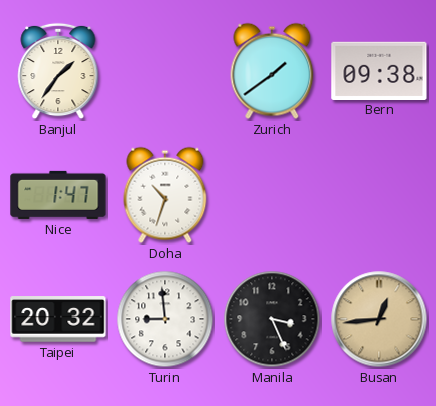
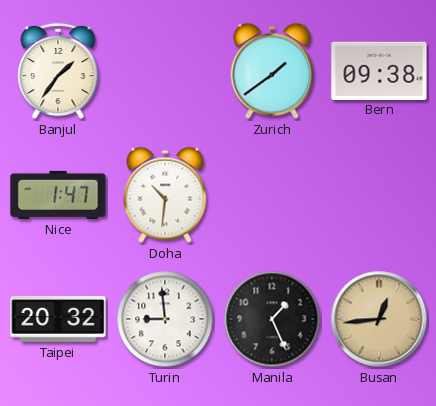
Doha: 10:33 -> 10:31 (165, 195)
Manila: 3:26 -> 1:26 (272, 319)
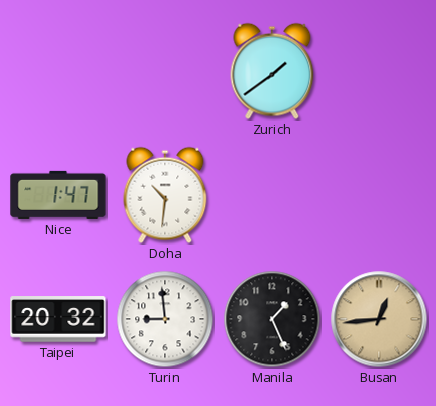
Banjul: 1:36 -> none (58, 71)
Bern: 09:38 -> none (379, 70)
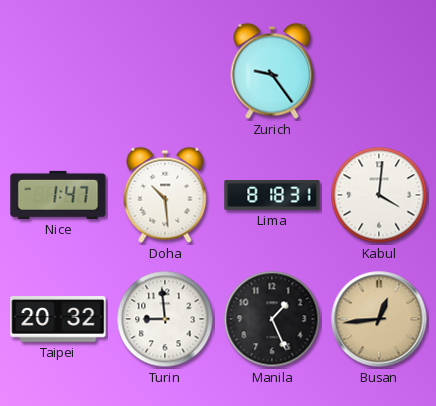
Zurich: 1:39 -> 9:24 (272, 71)
Doha: 10:31 -> 10:29 (165, 195)
Lima: none -> 8:18 (272, 195)
Kabul: none -> 4:01 (379, 195)
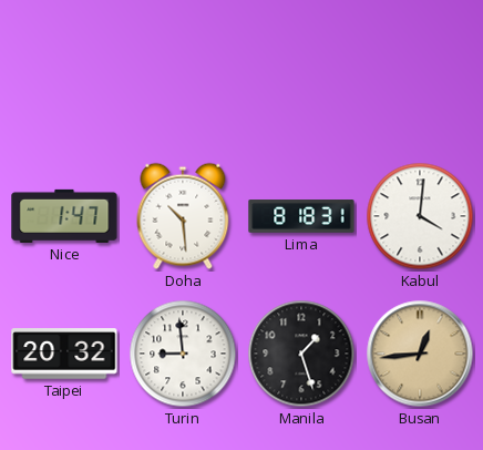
Zurich: 9:24 -> none (272, 71)
Manila: 1:26 -> 1:27 (301, 354)
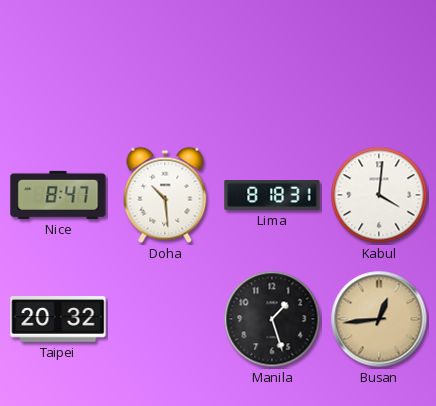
Nice: 1:47 -> 8:47 (58, 195)
Turin: 8:59 -> none (183, 354)
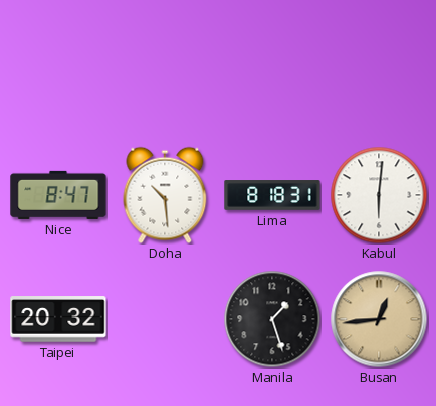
Kabul: 4:01 -> 6:01 (379, 195)
